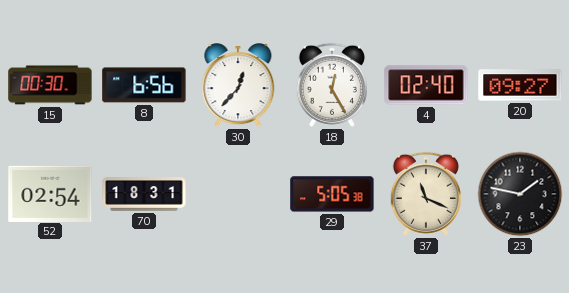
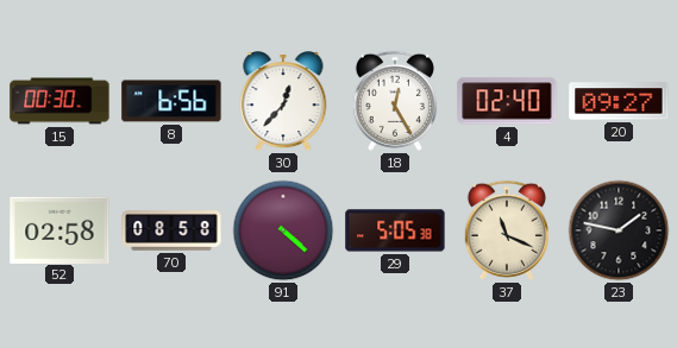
52: 02:54 -> 02:58 (59, 229)
70: 18:31 -> 08:58 (171, 230)
91: none -> 4:22 (283, 230)
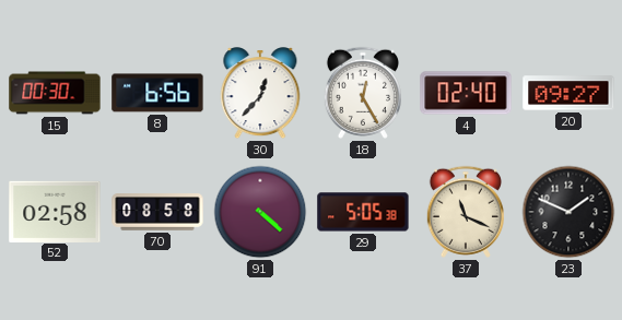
23: 1:47 -> 1:49 (568, 212)
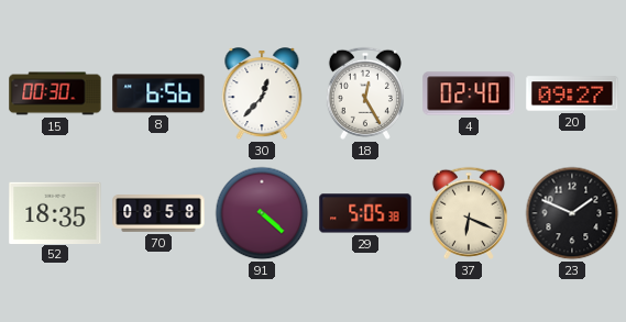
52: 02:58 -> 18:35 (55, 212)
37: 11:19 -> 6:19 (469, 213)
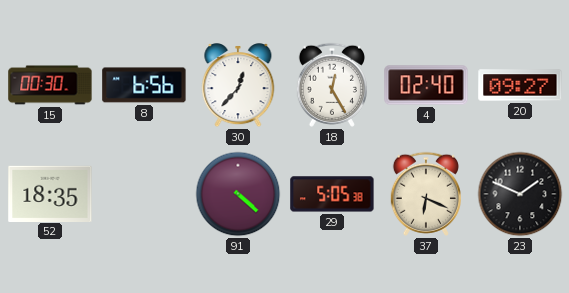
70: 08:58 -> none (158, 213)
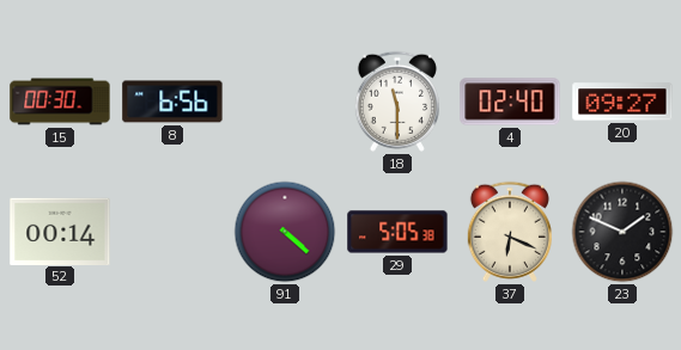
30: 12:37 -> none (238, 86)
18: 12:25 -> 11:30 (397, 102)
52: 18:35 -> 00:14 (60, 231)
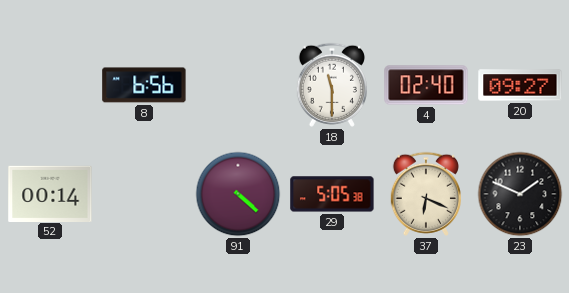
15: 00:30 -> none (60, 102)
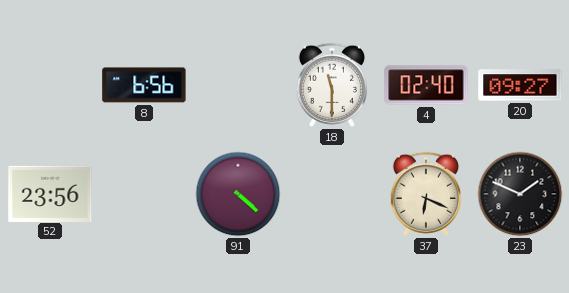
52: 00:14 -> 23:56 (50, 193)
29: 5:05 -> none (332, 194)
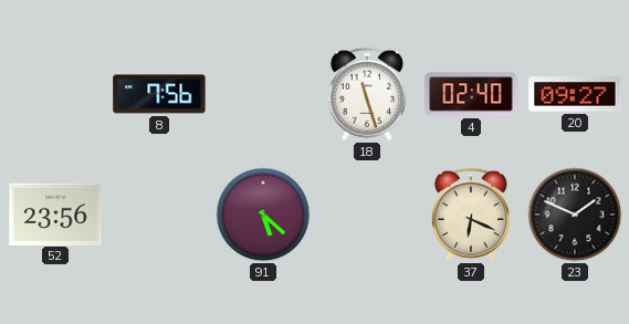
8: 6:56 -> 7:56 (159, 94)
18: 11:30 -> 11:27 (367, 94)
91: 4:22 -> 5:22 (263, 215)
